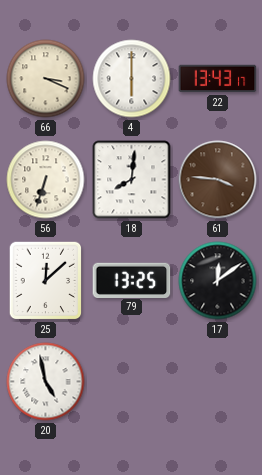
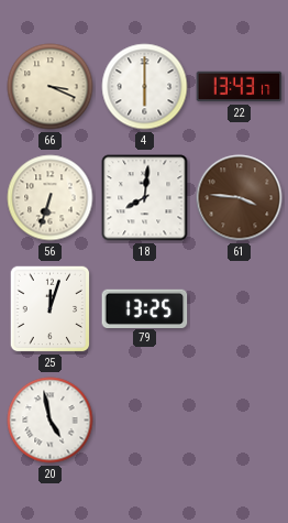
25: 12:08 -> 12:03 (51, 309)
17: 12:09 -> none (218, 281)
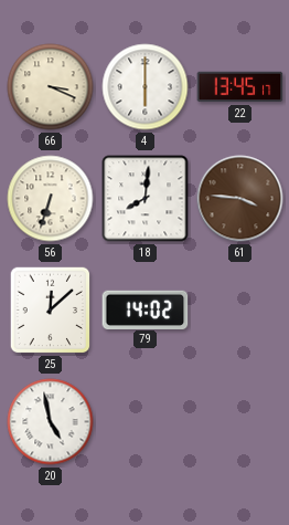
22: 13:43 -> 13:45 (240, 87)
25: 12:03 -> 12:08 (51, 311)
79: 13:25 -> 14:02 (146, 309)
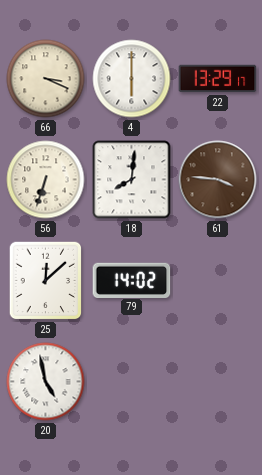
22: 13:45 -> 13:29 (218, 79)
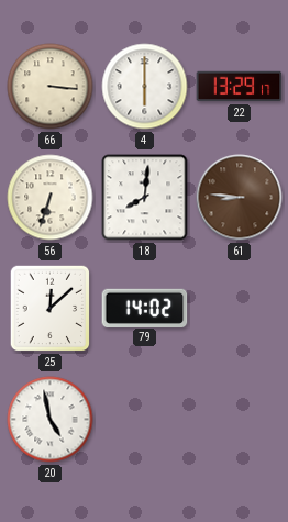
66: 3:19 -> 3:16 (51, 87)
61: 3:46 -> 8:46 (240, 198)
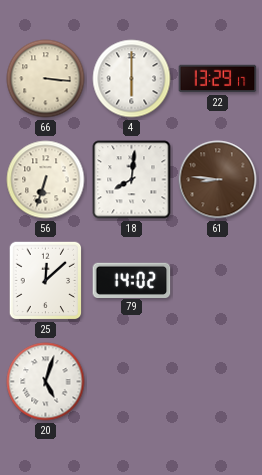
20: 4:58 -> 5:03 (46, 382)
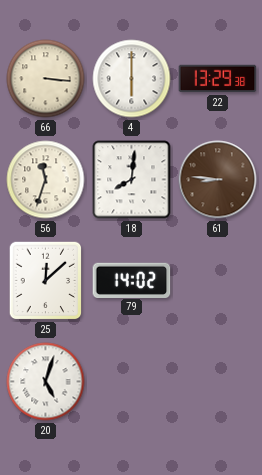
22: 13:29:17 -> 13:29:38 (218, 79)
56: 6:33 -> 11:33 (46, 180)
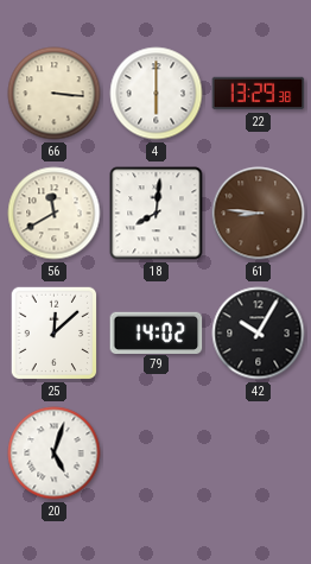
56: 11:33 -> 11:40 (55, 214)
42: none -> 10:05 (259, 334)
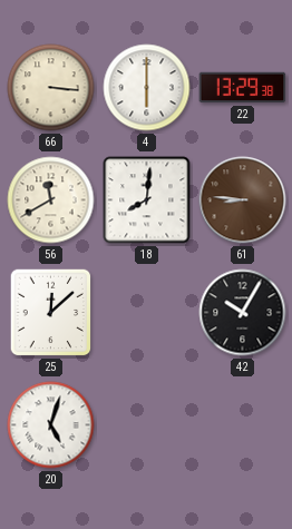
79: 14:02 -> none (157, 332)
